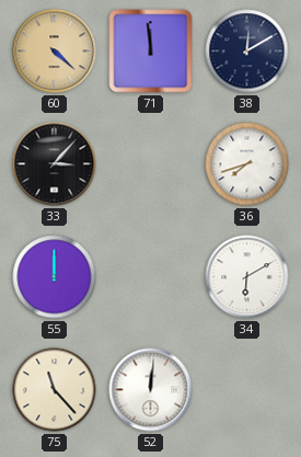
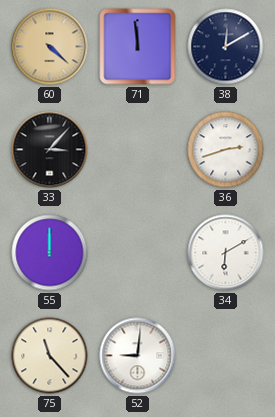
36: 7:42 -> 2:42 (226, 150)
52: 12:01 -> 9:01 (138, 356)
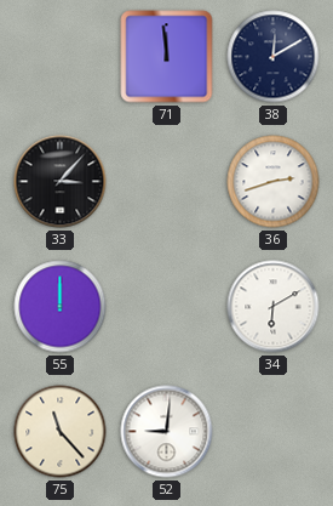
60: 4:22 -> none (50, 47)
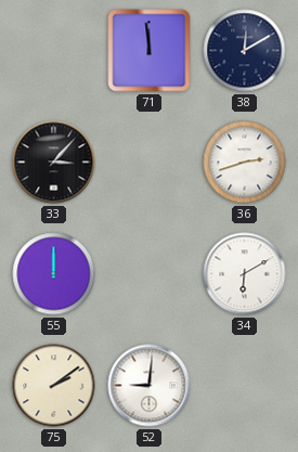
75: 11:23 -> 2:09 (54, 386)
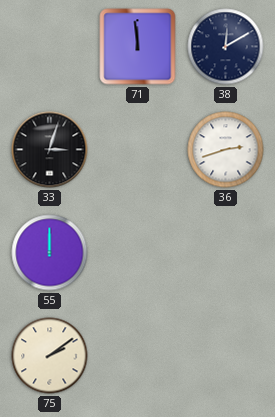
33: 3:07 -> 3:03 (50, 150)
34: 6:10 -> none (245, 274)
52: 9:01 -> none (150, 386)
